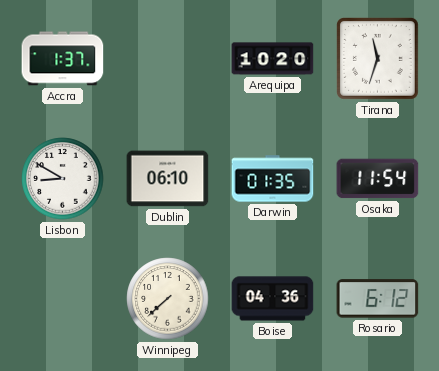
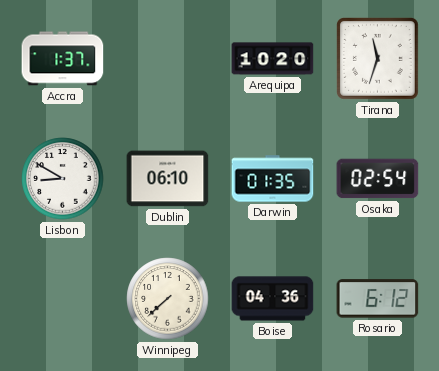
Osaka: 11:54 -> 02:54 (378, 179)
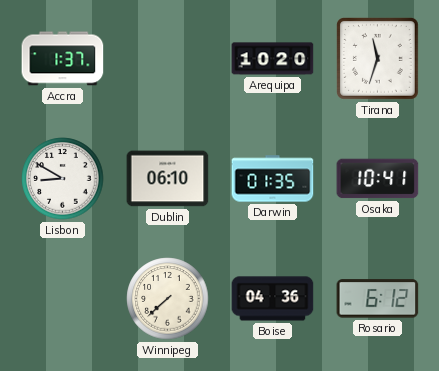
Osaka: 02:54 -> 10:41 (378, 179)
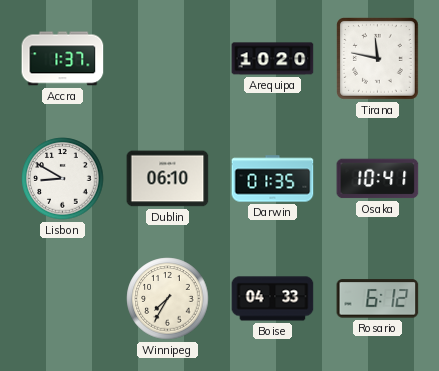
Tirana: 11:33 -> 11:47 (378, 59)
Winnipeg: 7:38 -> 7:35 (168, 299)
Boise: 04:36 -> 04:33 (273, 299)
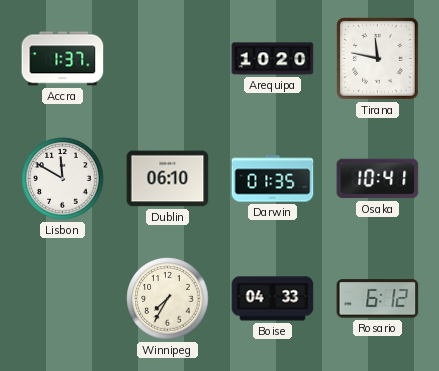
Lisbon: 8:50 -> 11:50 (63, 179)
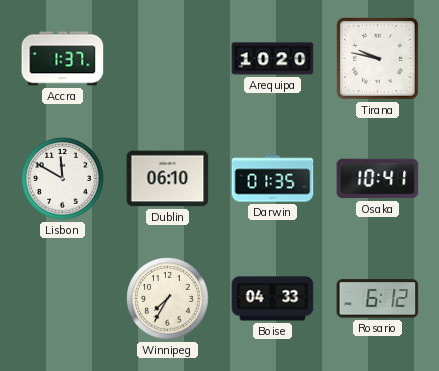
Tirana: 11:47 -> 9:47 (378, 59)
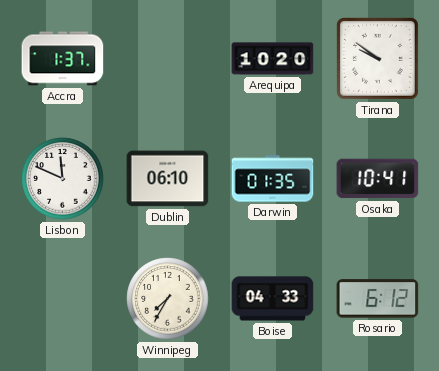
Tirana: 9:47 -> 9:51 (378, 59)
Lisbon: 11:50 -> 11:49 (63, 179)
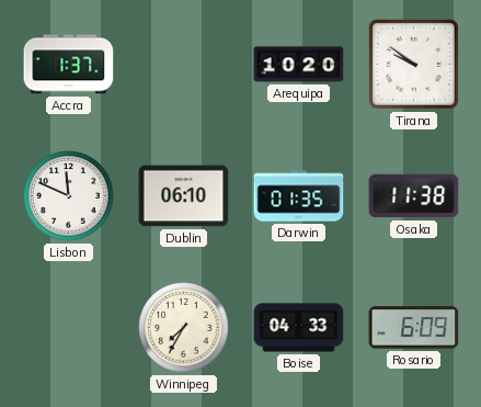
Osaka: 10:41 -> 11:38 (414, 196)
Rosario: 6:12 -> 6:09 (414, 328)
